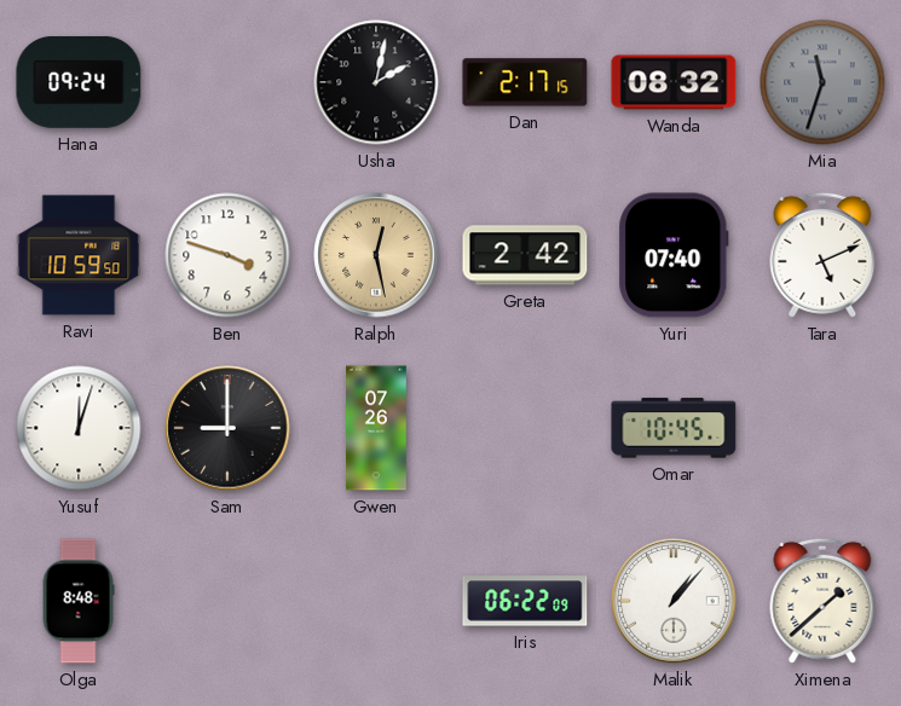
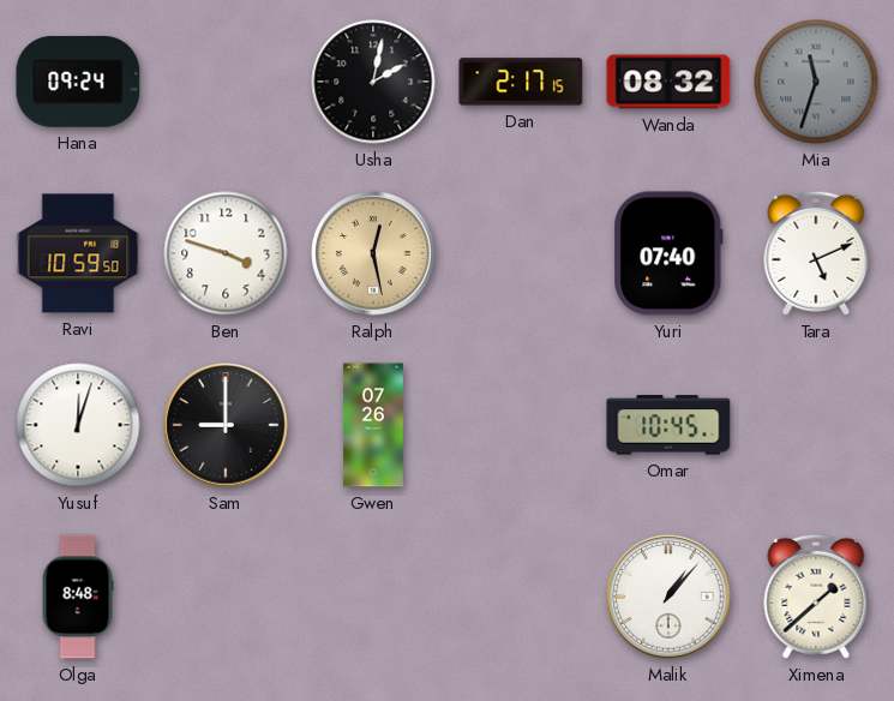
Greta: 2:42 -> none (525, 255)
Iris: 06:22 -> none (525, 601)
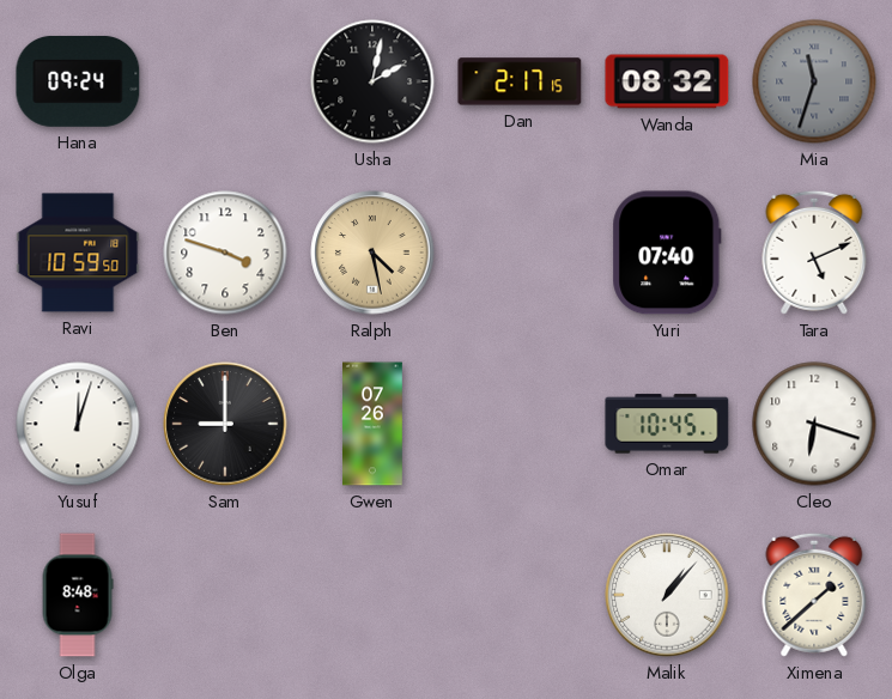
Ralph: 12:28 -> 4:28 (372, 253)
Cleo: none -> 6:18 (814, 424)
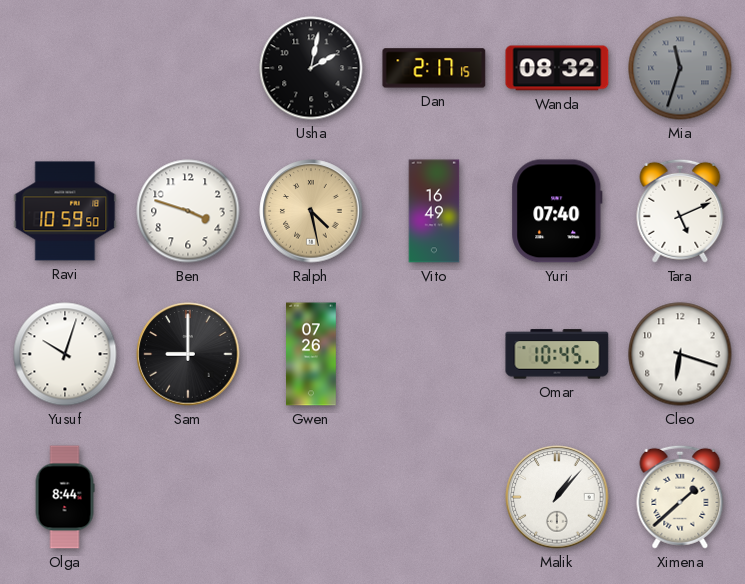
Hana: 09:24 -> none (78, 81)
Vito: none -> 16:49 (434, 211)
Yusuf: 12:03 -> 10:03 (65, 354)
Olga: 8:48 -> 8:44 (65, 497)
